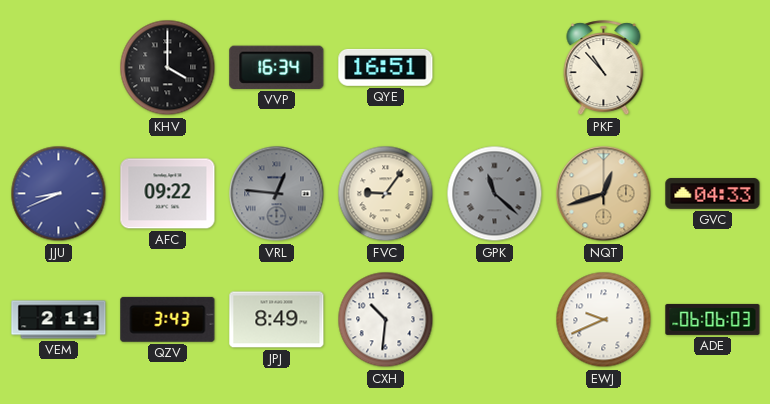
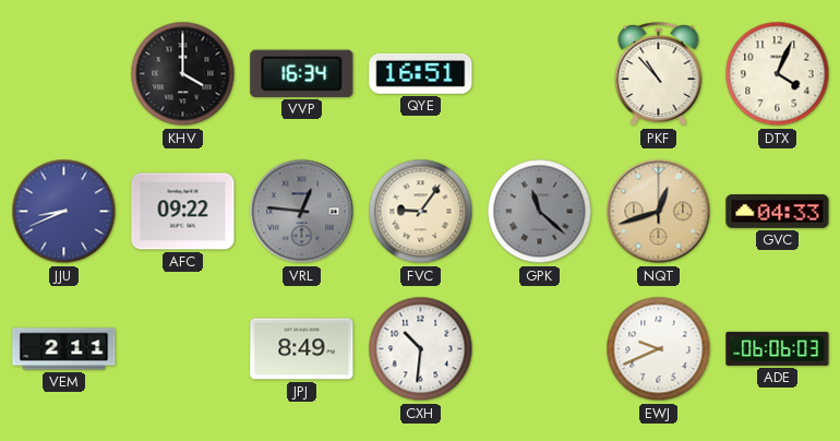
DTX: none -> 4:04 (778, 74)
QZV: 3:43 -> none (168, 319)
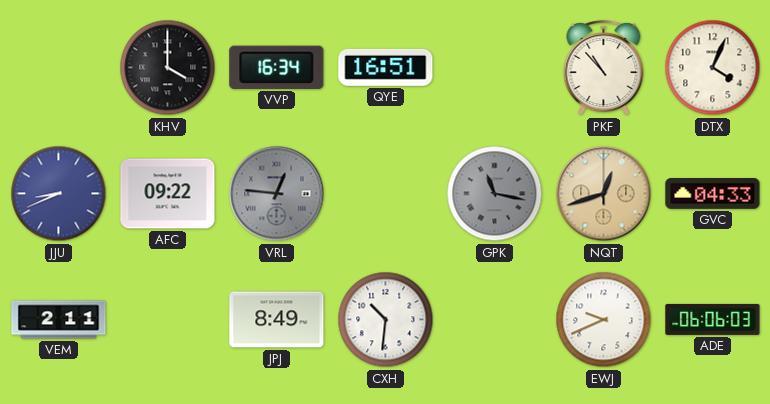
FVC: 9:06 -> none (421, 212)
GPK: 11:22 -> 11:17 (495, 194)
